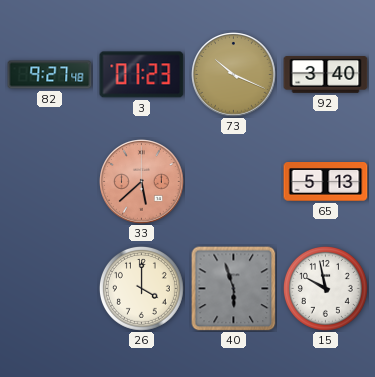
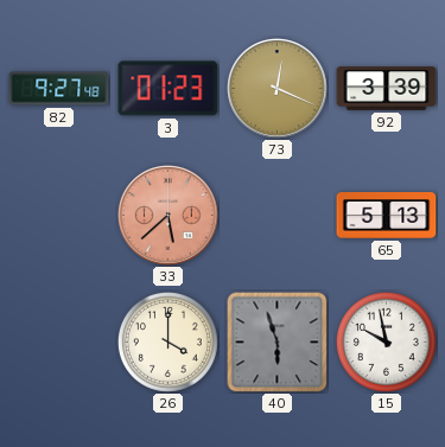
73: 10:19 -> 12:19 (278, 89)
92: 3:40 -> 3:39 (387, 89)
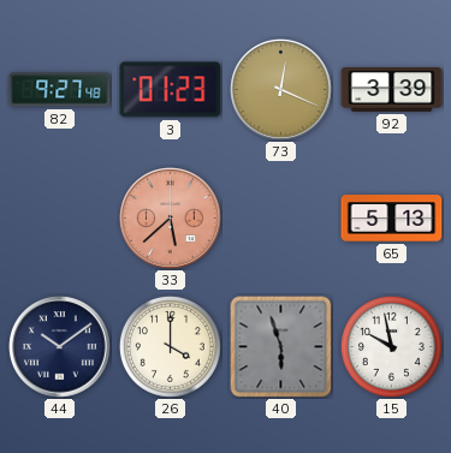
44: none -> 10:09 (60, 347)
